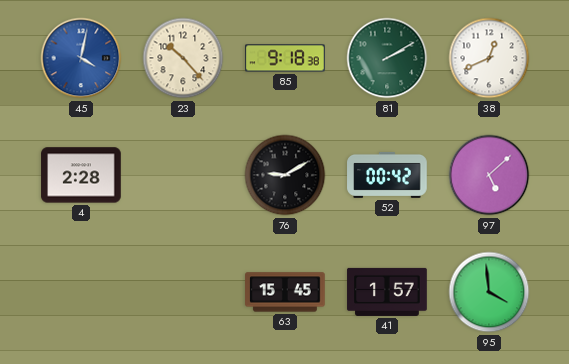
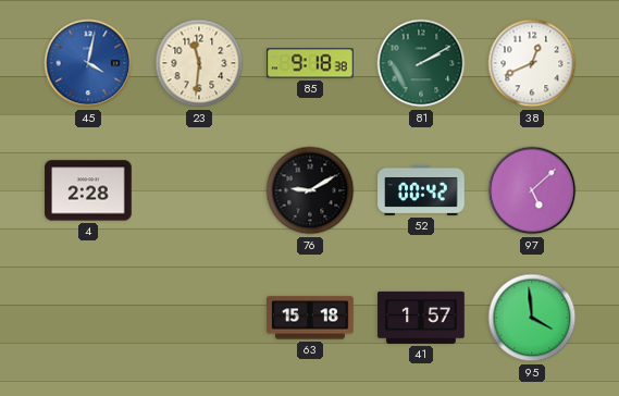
23: 10:23 -> 11:31 (199, 63)
63: 15:45 -> 15:18 (310, 318)
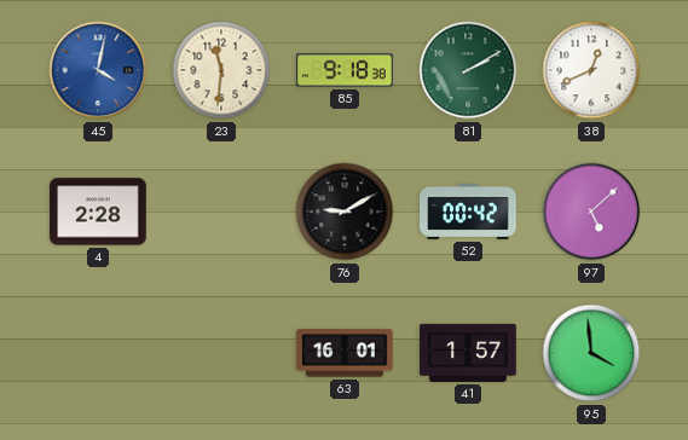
63: 15:18 -> 16:01 (345, 353)
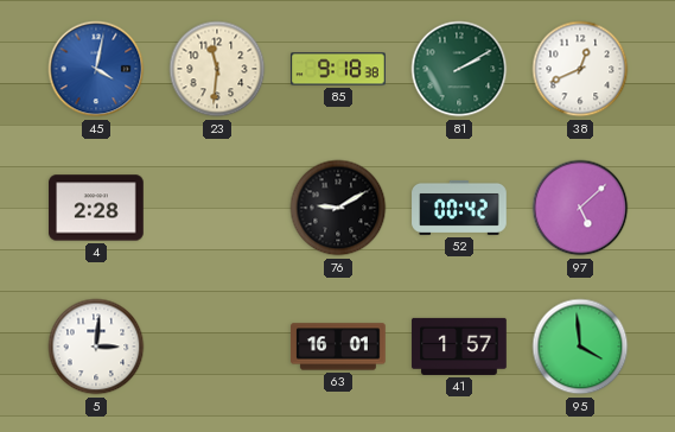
5: none -> 3:01 (96, 347)
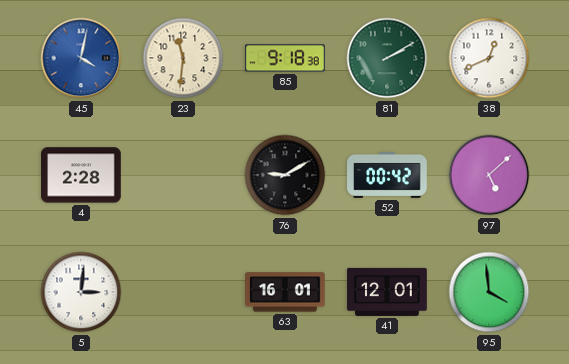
41: 1:57 -> 12:01 (387, 292)
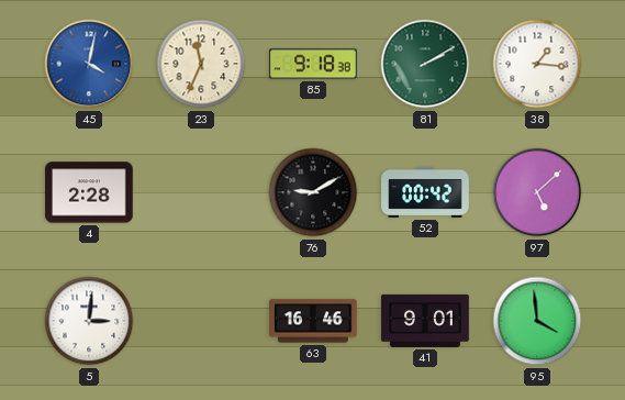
23: 11:31 -> 11:34 (201, 64)
38: 12:41 -> 1:16 (537, 64)
63: 16:01 -> 16:46 (313, 321)
41: 12:01 -> 9:01 (425, 321)
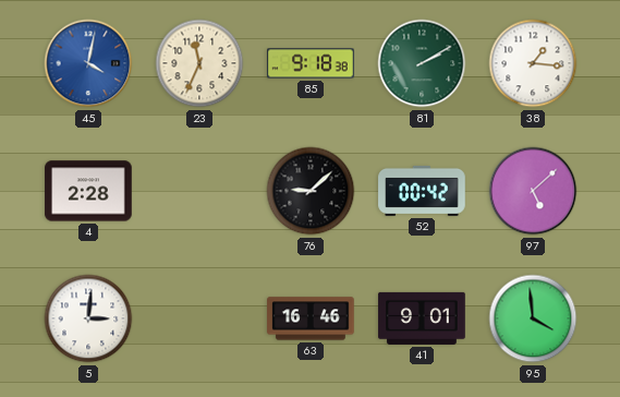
76: 9:10 -> 9:08 (311, 191)
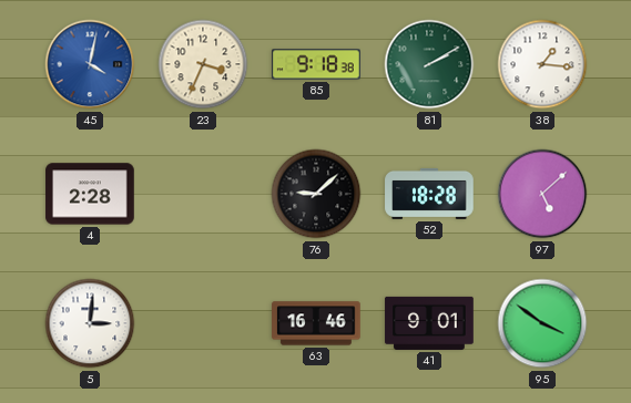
23: 11:34 -> 3:34 (203, 64)
52: 00:42 -> 18:28 (429, 194)
95: 3:59 -> 3:51 (542, 323)
